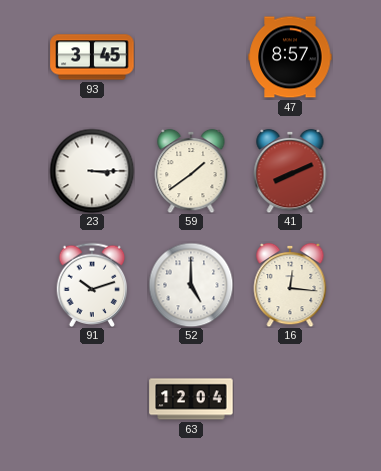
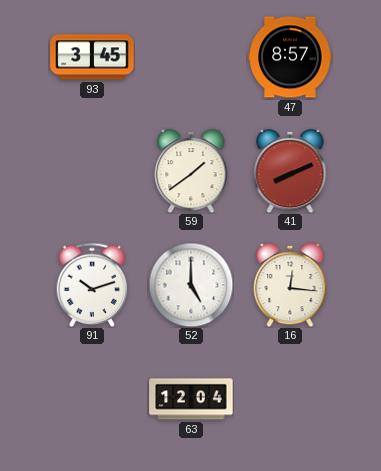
23: 3:15 -> none (92, 171)
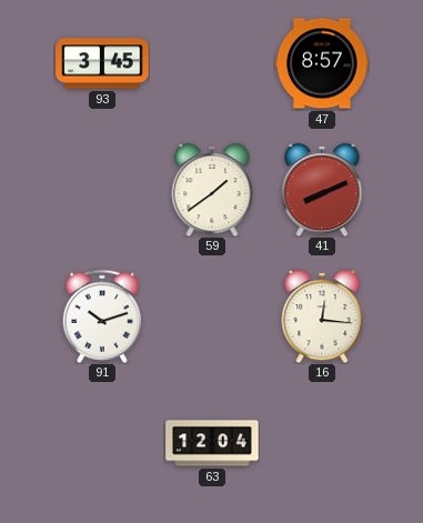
52: 5:00 -> none (191, 285)
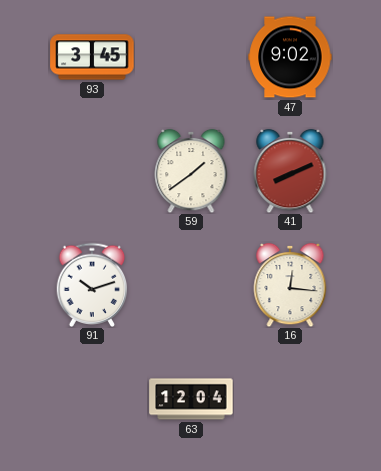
47: 8:57 -> 9:02 (290, 57)
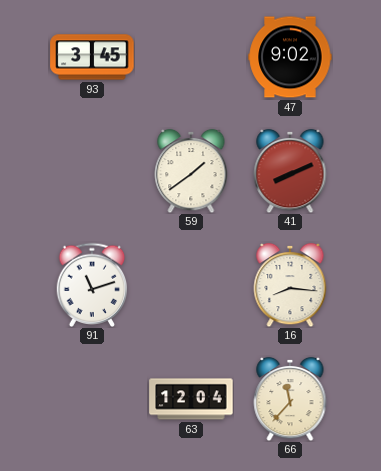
91: 10:12 -> 11:12 (92, 284)
16: 12:16 -> 8:16 (290, 285)
66: none -> 11:37 (290, 399)
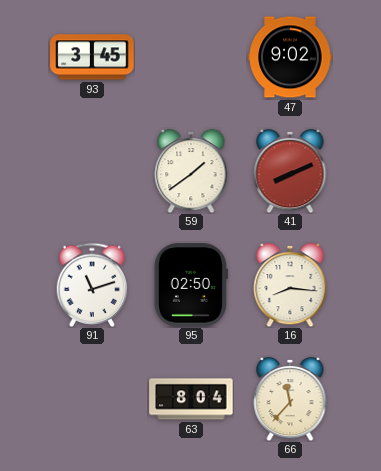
95: none -> 02:50 (191, 285)
63: 12:04 -> 8:04 (191, 399)
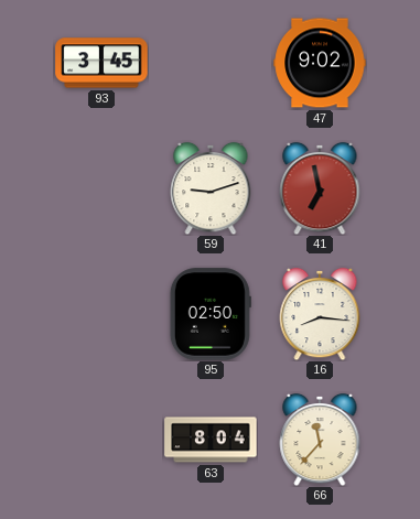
59: 1:39 -> 9:12 (211, 188)
41: 8:11 -> 6:58 (320, 188)
91: 11:12 -> none (92, 284)
